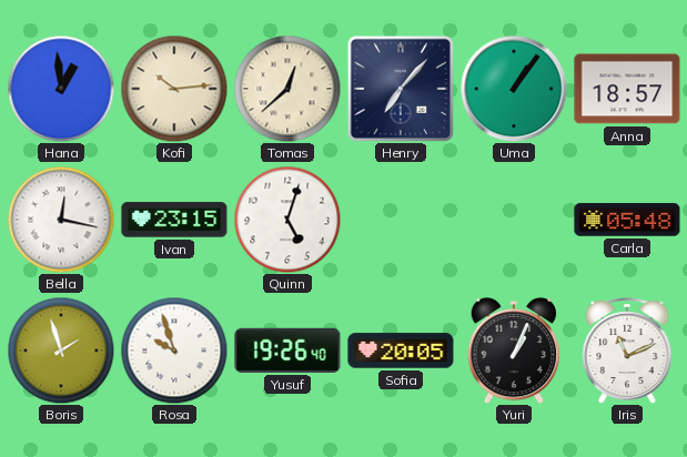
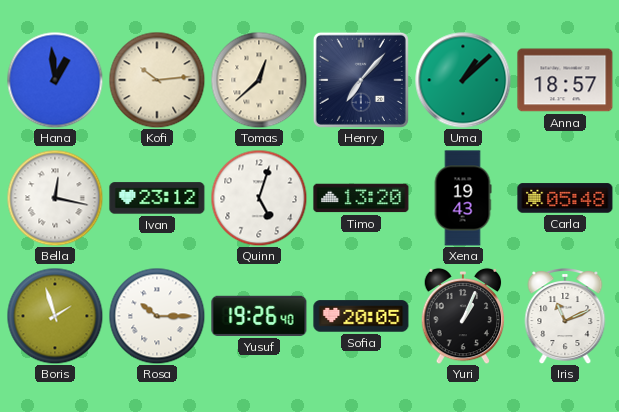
Uma: 1:06 -> 1:08 (463, 80)
Ivan: 23:15 -> 23:12 (157, 198)
Timo: none -> 13:20 (361, 198)
Xena: none -> 19:43 (463, 198)
Rosa: 9:57 -> 10:15 (157, 316)
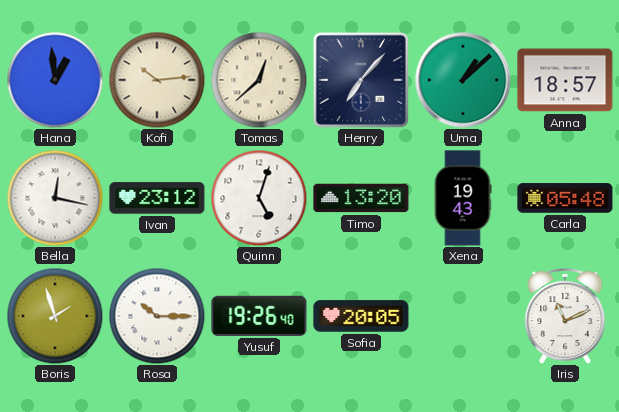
Yuri: 1:04 -> none (463, 316)
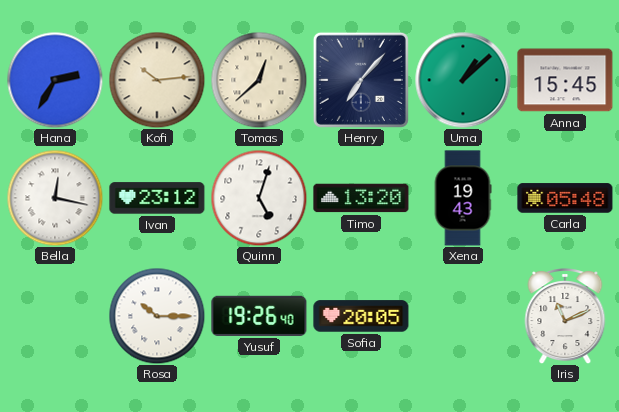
Hana: 12:59 -> 2:35 (55, 80)
Anna: 18:57 -> 15:45 (565, 80)
Boris: 1:57 -> none (55, 316)
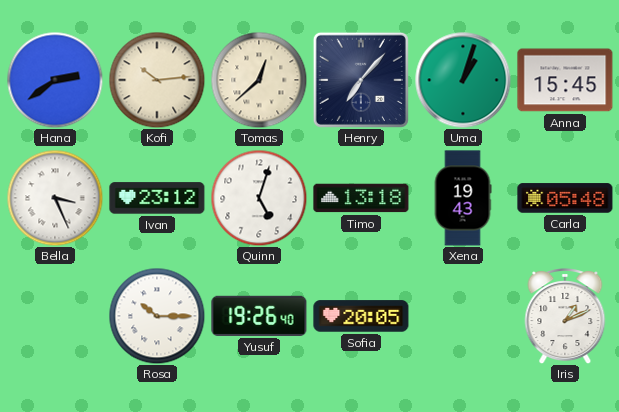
Hana: 2:35 -> 2:39 (55, 80)
Uma: 1:08 -> 1:03 (463, 80)
Bella: 12:17 -> 3:26 (55, 198)
Timo: 13:20 -> 13:18 (361, 198)
Iris: 11:11 -> 1:11 (565, 317)
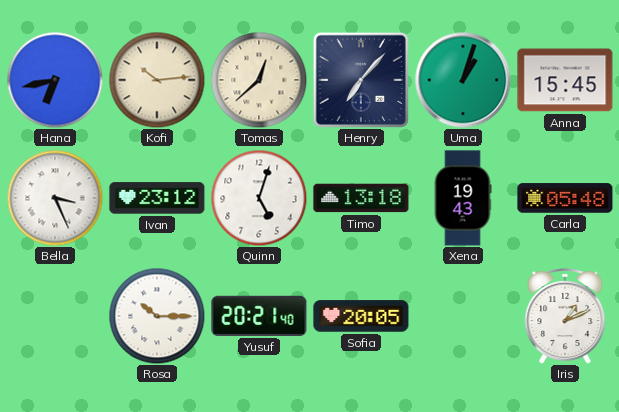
Hana: 2:39 -> 6:43 (55, 80)
Yusuf: 19:26 -> 20:21 (259, 316)
